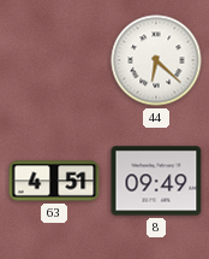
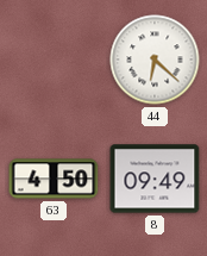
63: 4:51 -> 4:50 (54, 179)
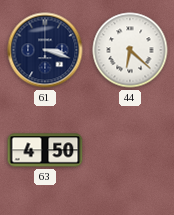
61: none -> 3:18 (45, 50)
8: 09:49 -> none (155, 179)
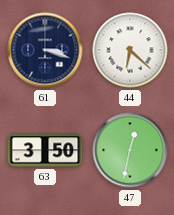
63: 4:50 -> 3:50 (45, 150)
47: none -> 12:32 (130, 150)
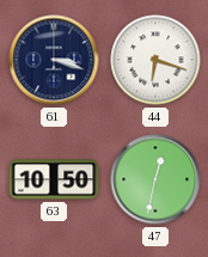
44: 6:22 -> 6:18 (155, 60)
63: 3:50 -> 10:50 (54, 179)
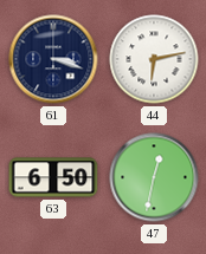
44: 6:18 -> 6:13 (154, 59)
63: 10:50 -> 6:50 (53, 177)
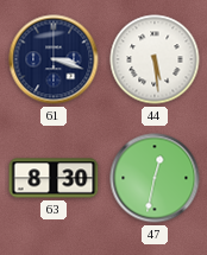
44: 6:13 -> 5:29 (155, 59)
63: 6:50 -> 8:30 (54, 178)
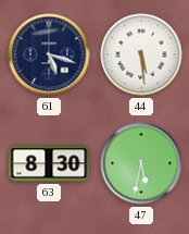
61: 3:18 -> 5:18 (49, 54)
47: 12:32 -> 5:32 (141, 163)
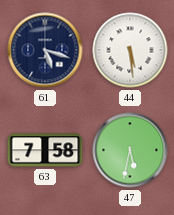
63: 8:30 -> 7:58 (45, 150)
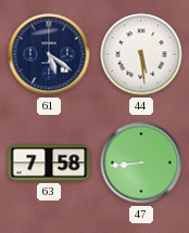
61: 5:18 -> 5:21 (49, 54)
47: 5:32 -> 8:44 (141, 163)
